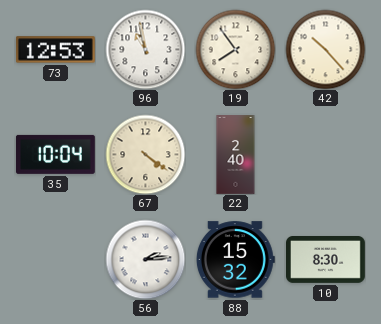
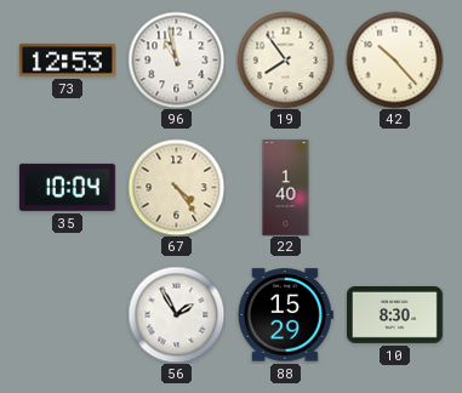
67: 4:21 -> 4:24 (176, 187)
22: 2:40 -> 1:40 (286, 188)
56: 2:14 -> 1:55 (176, 314)
88: 15:32 -> 15:29 (285, 315)
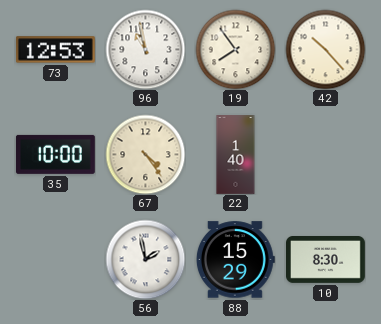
35: 10:04 -> 10:00 (55, 154)
56: 1:55 -> 1:58 (145, 259)
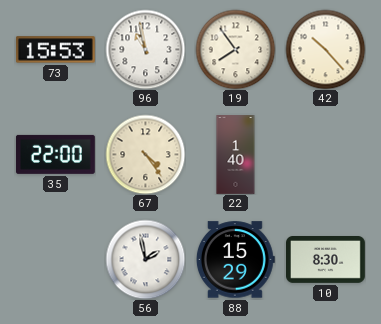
73: 12:53 -> 15:53 (56, 50)
35: 10:00 -> 22:00 (55, 154)
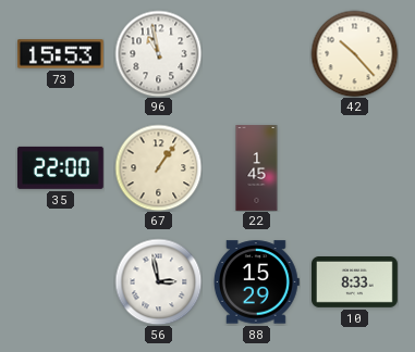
19: 7:54 -> none (235, 49)
67: 4:24 -> 1:06 (158, 167)
22: 1:40 -> 1:45 (257, 168)
56: 1:58 -> 2:58 (158, 281)
10: 8:30 -> 8:33 (355, 282)
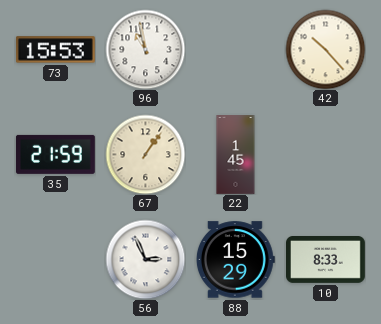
35: 22:00 -> 21:59 (55, 154)
56: 2:58 -> 2:56 (145, 259)
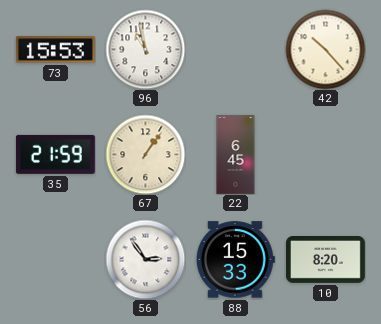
22: 1:45 -> 6:45 (236, 155)
56: 2:56 -> 2:54 (145, 259)
88: 15:29 -> 15:33 (235, 260)
10: 8:33 -> 8:20 (326, 260)
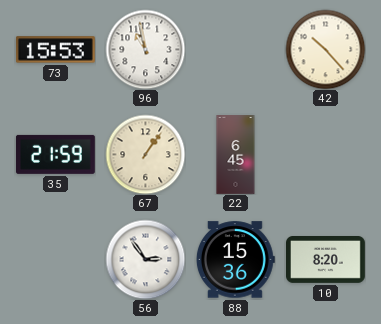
88: 15:33 -> 15:36 (235, 260)
